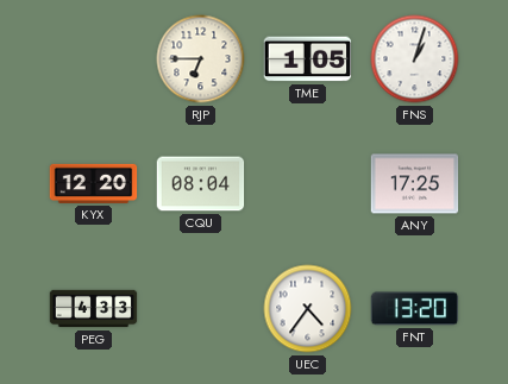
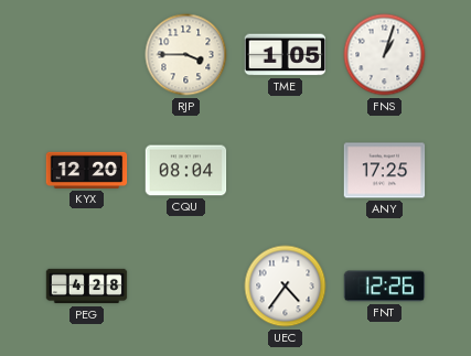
RJP: 6:45 -> 3:45 (186, 55)
PEG: 4:33 -> 4:28 (87, 287)
FNT: 13:20 -> 12:26 (385, 287)
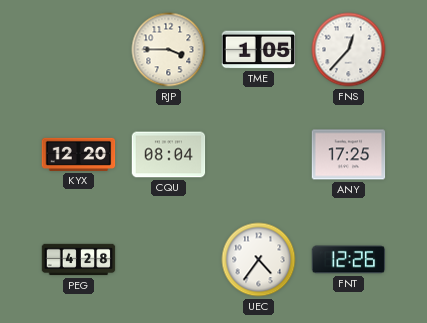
FNS: 1:03 -> 12:37 (349, 50)
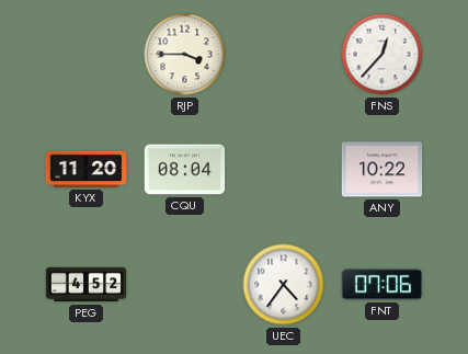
TME: 1:05 -> none (259, 50)
KYX: 12:20 -> 11:20 (87, 169)
ANY: 17:25 -> 10:22 (383, 170)
PEG: 4:28 -> 4:52 (87, 285)
FNT: 12:26 -> 07:06 (383, 285)
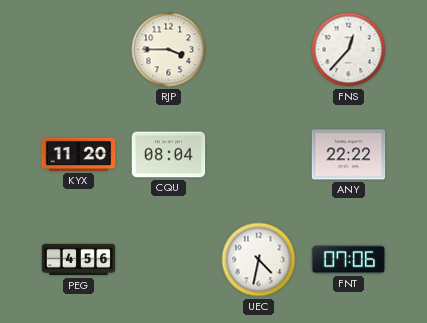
ANY: 10:22 -> 22:22 (349, 155)
PEG: 4:52 -> 4:56 (79, 260)
UEC: 4:36 -> 4:32 (259, 260)
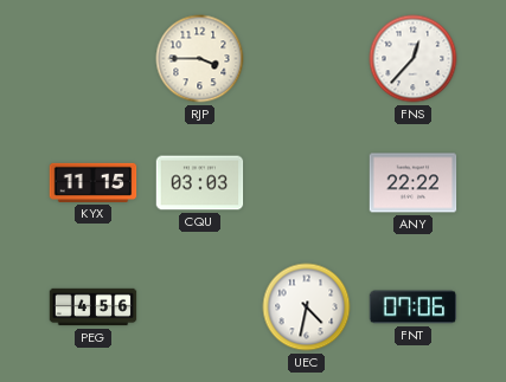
KYX: 11:20 -> 11:15 (94, 182)
CQU: 08:04 -> 03:03 (200, 183)
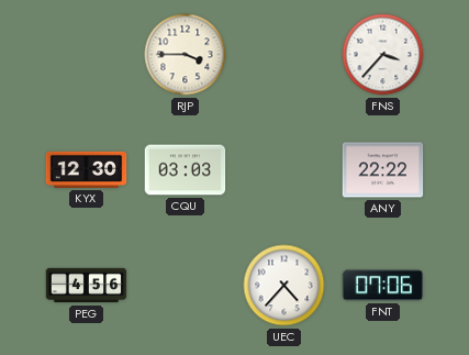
FNS: 12:37 -> 3:37 (383, 55)
KYX: 11:15 -> 12:30 (87, 169)
UEC: 4:32 -> 4:37 (284, 286)
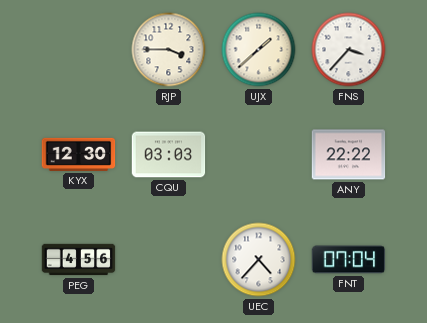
UJX: none -> 1:38 (259, 50)
FNT: 07:06 -> 07:04 (349, 260)
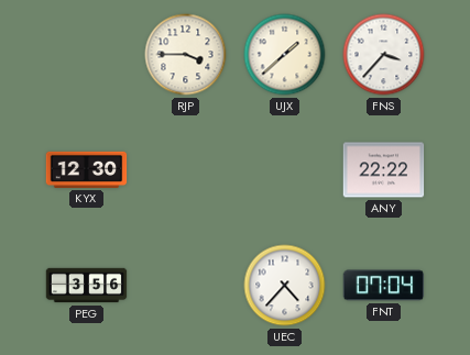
CQU: 03:03 -> none (169, 155)
PEG: 4:56 -> 3:56 (87, 286)
